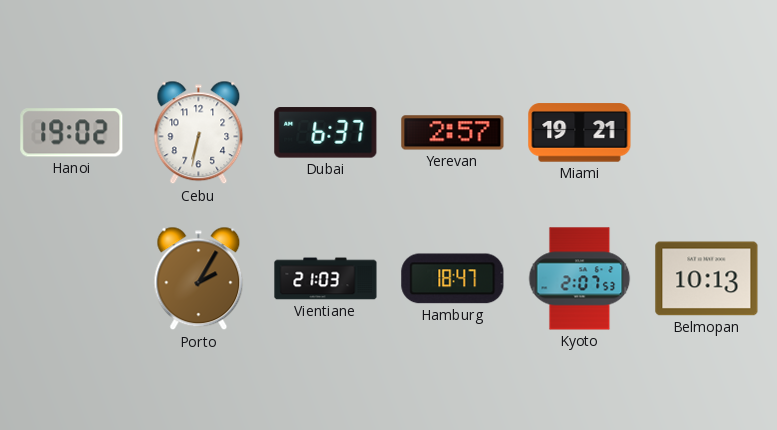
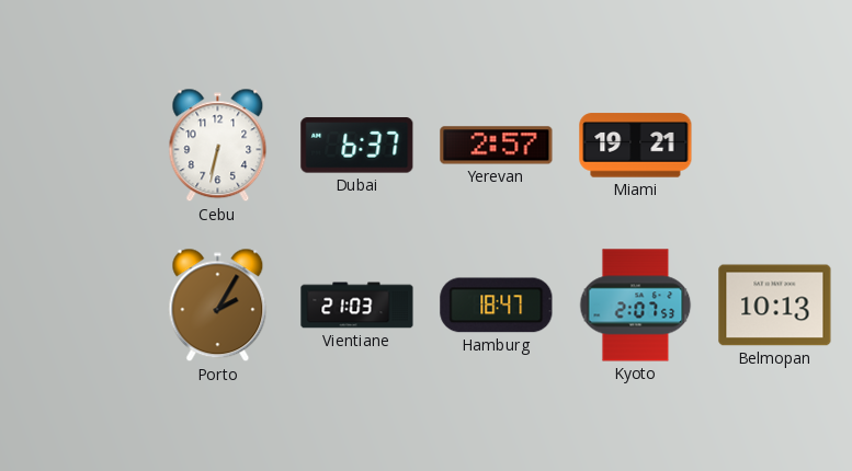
Hanoi: 19:02 -> none (72, 133)
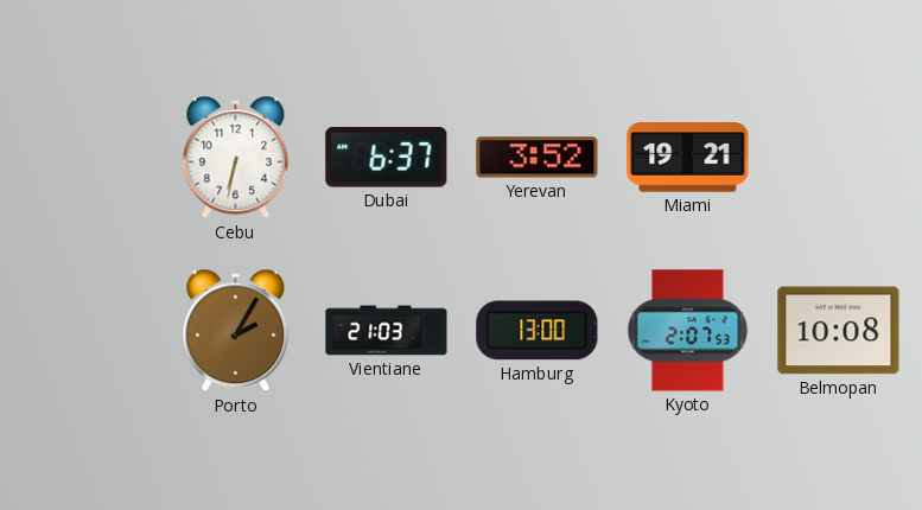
Yerevan: 2:57 -> 3:52 (538, 158)
Hamburg: 18:47 -> 13:00 (538, 331)
Belmopan: 10:13 -> 10:08 (839, 331)
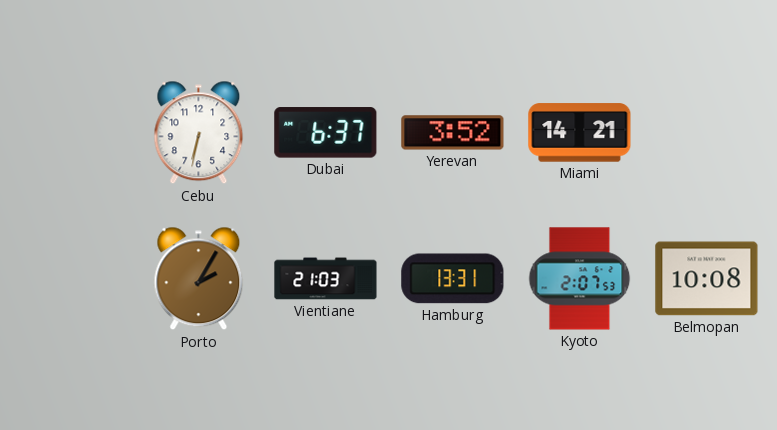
Miami: 19:21 -> 14:21 (580, 133)
Hamburg: 13:00 -> 13:31 (453, 279)
